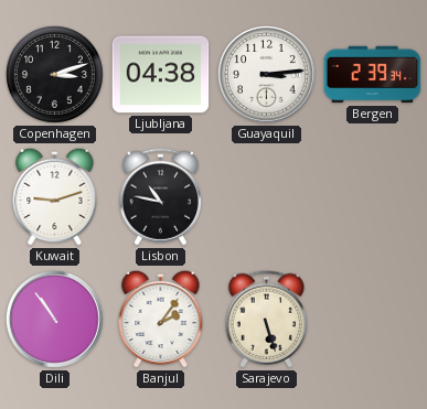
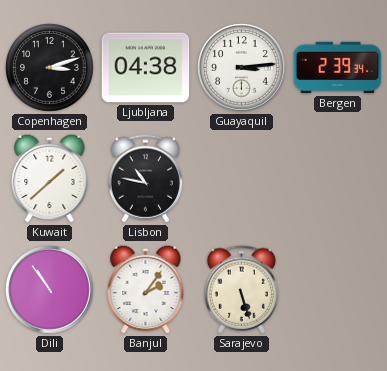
Kuwait: 9:12 -> 1:38 (50, 178)
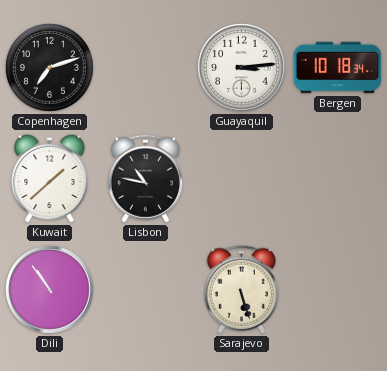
Copenhagen: 3:12 -> 7:12 (50, 68)
Ljubljana: 04:38 -> none (146, 68)
Bergen: 2:39 -> 10:18 (338, 68)
Banjul: 2:06 -> none (146, 289)
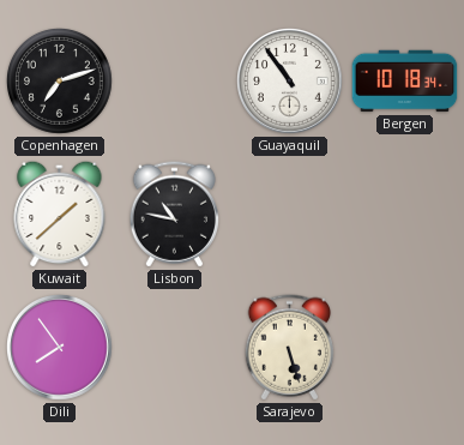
Guayaquil: 3:14 -> 10:54 (290, 82)
Dili: 10:54 -> 7:54 (60, 348)
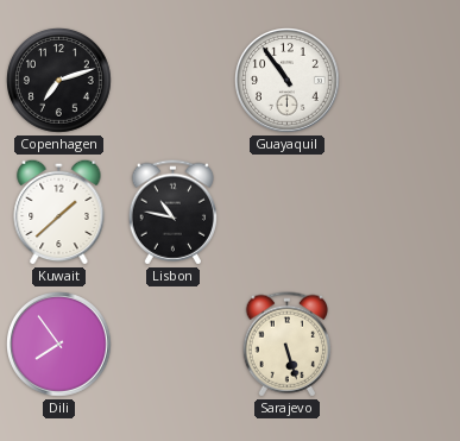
Bergen: 10:18 -> none (405, 82)
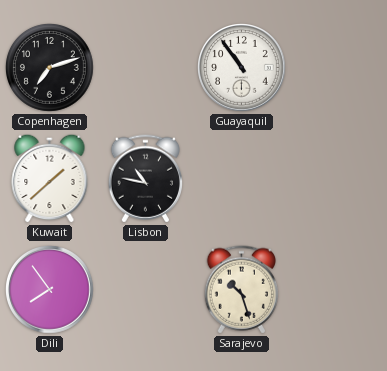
Sarajevo: 5:27 -> 10:27 (241, 290)
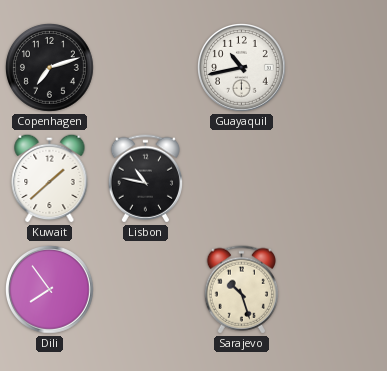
Guayaquil: 10:54 -> 10:43 (242, 68)
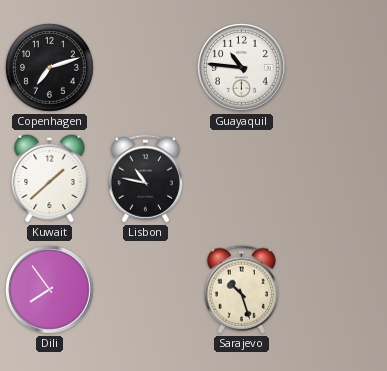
Guayaquil: 10:43 -> 10:46 (242, 68)
